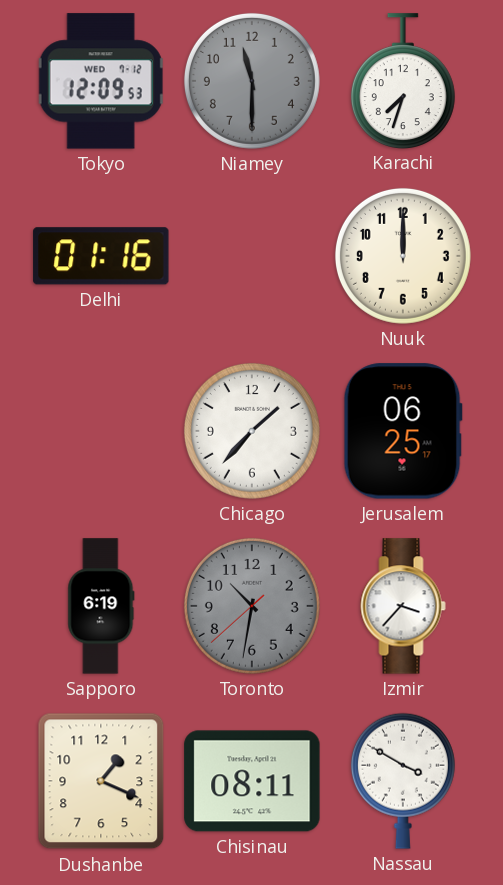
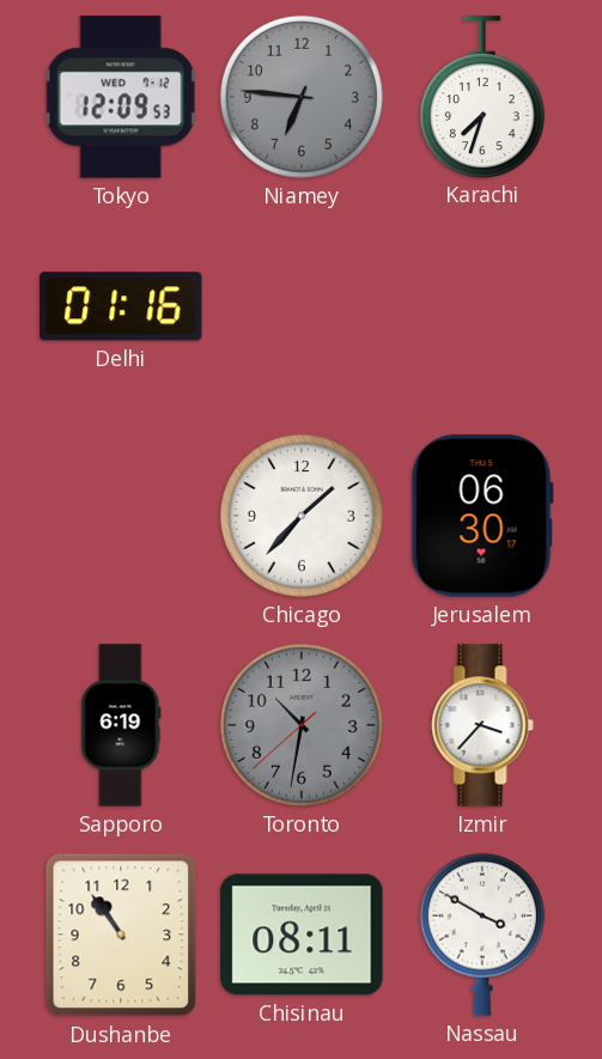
Niamey: 11:30 -> 6:46 (302, 97)
Nuuk: 12:00 -> none (403, 256)
Jerusalem: 06:25 -> 06:30 (482, 516)
Dushanbe: 1:19 -> 10:54 (121, 935)
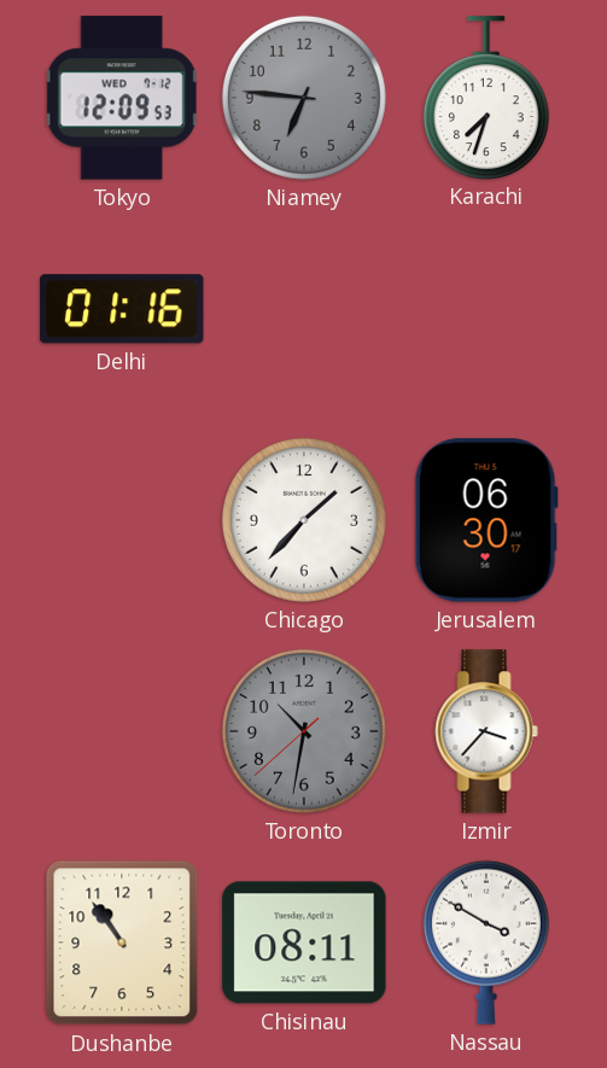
Sapporo: 6:19 -> none (121, 725)
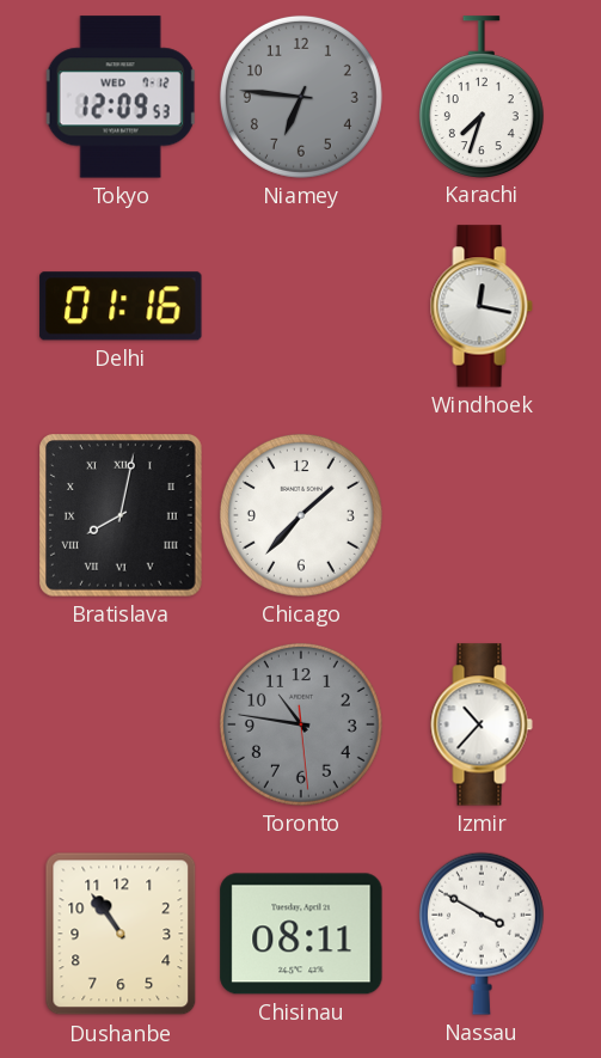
Windhoek: none -> 12:17 (482, 306)
Bratislava: none -> 8:02 (122, 516)
Jerusalem: 06:30 -> none (486, 520)
Toronto: 10:31 -> 10:46 (301, 724)
Izmir: 3:37 -> 10:37 (482, 724)
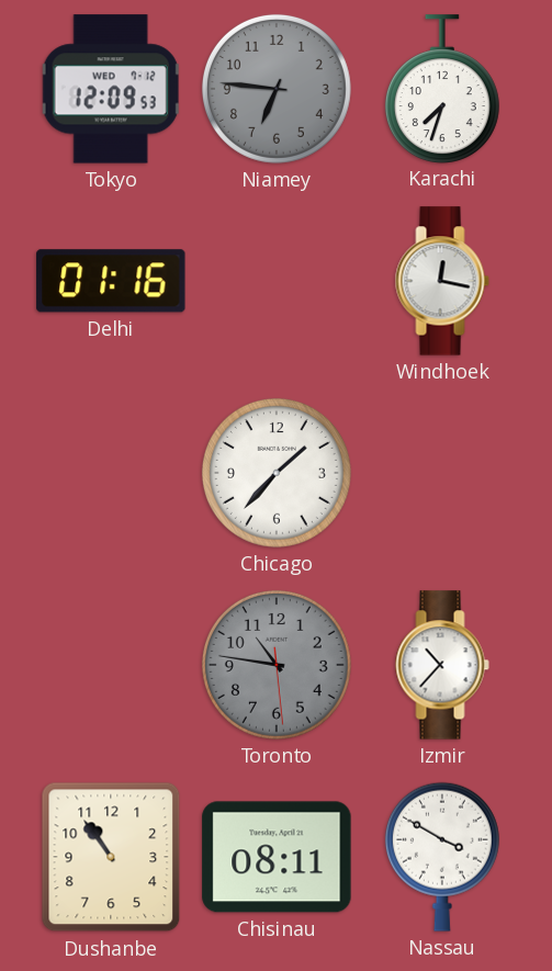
Bratislava: 8:02 -> none (122, 516)
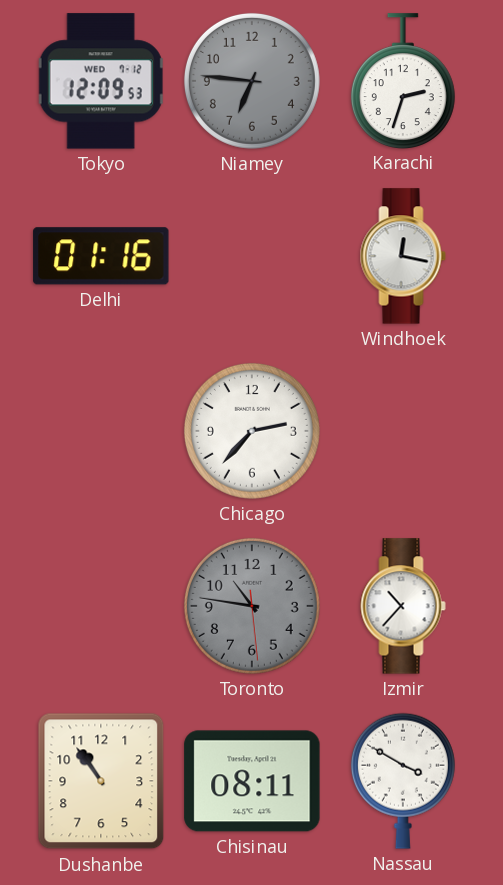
Karachi: 7:33 -> 2:33 (403, 81)
Chicago: 1:37 -> 2:37 (252, 431)
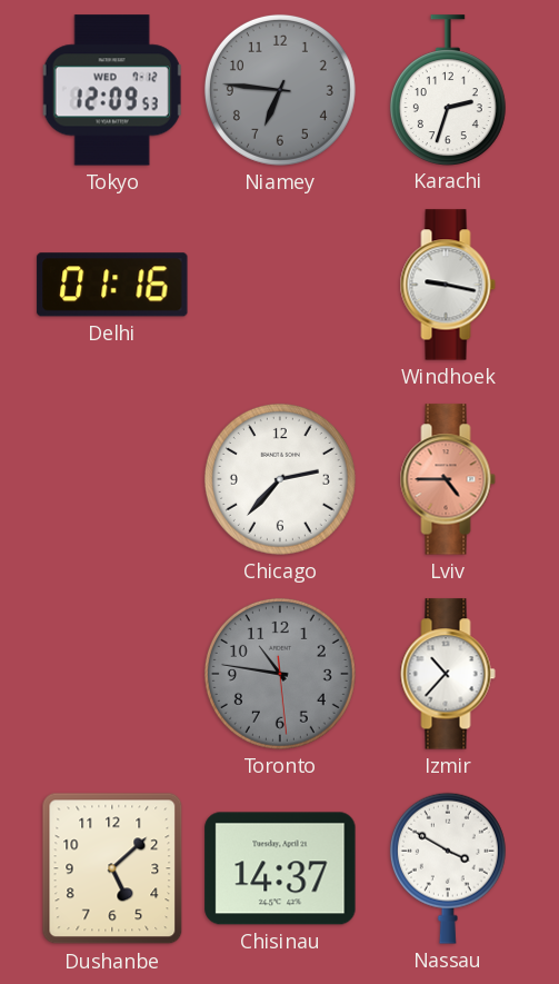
Windhoek: 12:17 -> 9:17 (448, 285)
Lviv: none -> 4:45 (448, 479)
Dushanbe: 10:54 -> 5:08 (112, 868)
Chisinau: 08:11 -> 14:37 (280, 868)
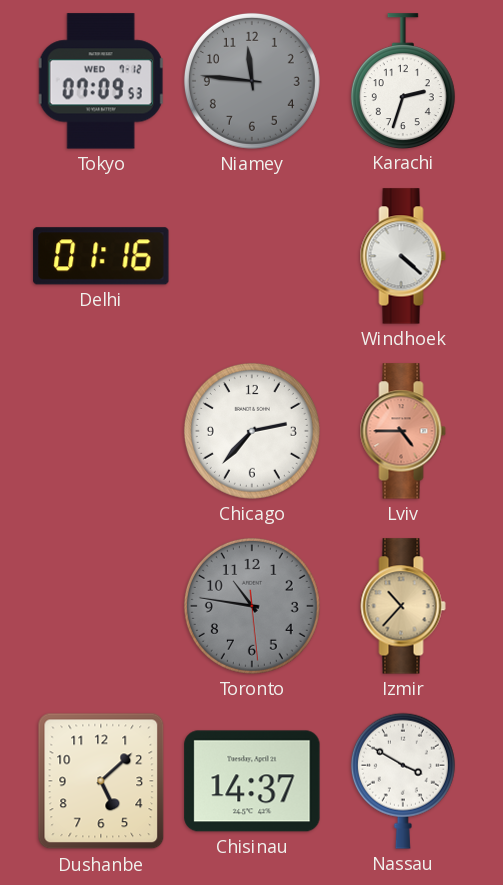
Tokyo: 12:09 -> 07:09 (101, 81)
Niamey: 6:46 -> 11:46 (252, 81)
Windhoek: 9:17 -> 4:22 (403, 256)
Izmir dial: white -> champagne (403, 606)
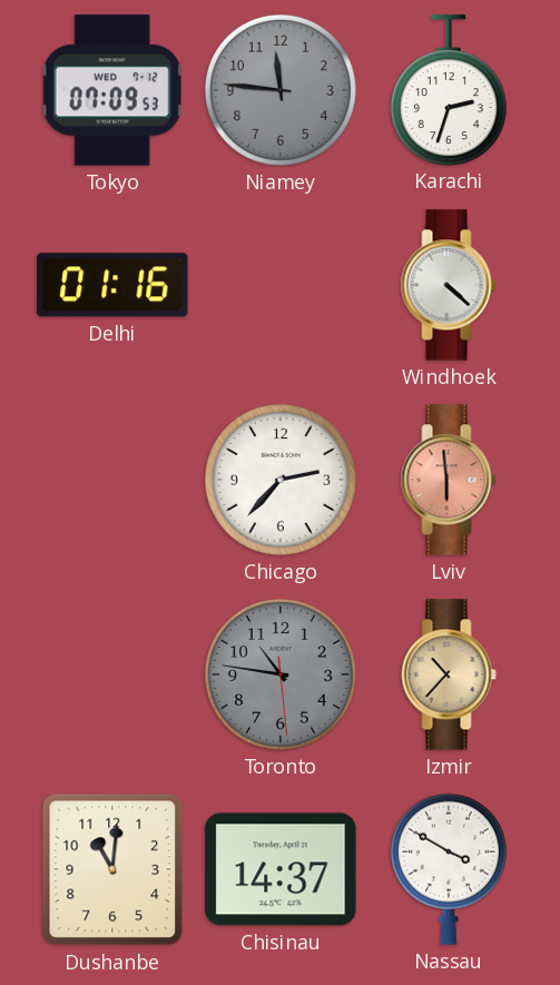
Lviv: 4:45 -> 5:59 (449, 480)
Dushanbe: 5:08 -> 11:01 (112, 869)
